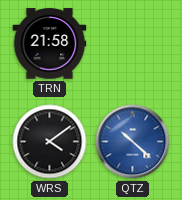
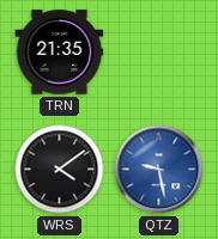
TRN: 21:58 -> 21:35 (60, 53)
QTZ: 10:22 -> 9:28 (159, 170)
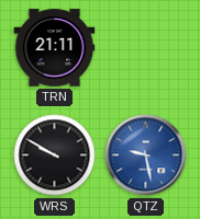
TRN: 21:35 -> 21:11 (55, 48)
WRS: 4:09 -> 9:50 (55, 155)
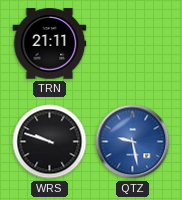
WRS: 9:50 -> 9:48 (50, 142)
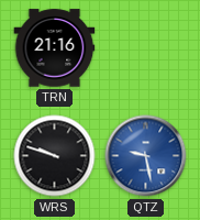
TRN: 21:11 -> 21:16 (55, 48)
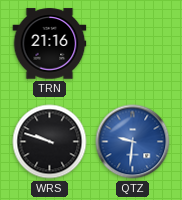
QTZ: 9:28 -> 9:31 (133, 142)
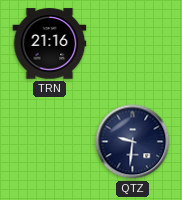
WRS: 9:48 -> none (50, 142)
QTZ dial: blue -> navy (133, 142)
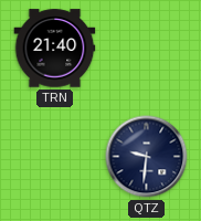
TRN: 21:16 -> 21:40 (55, 49)
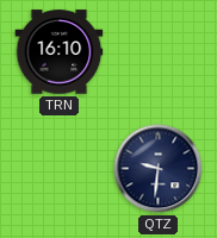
TRN: 21:40 -> 16:10 (60, 52)
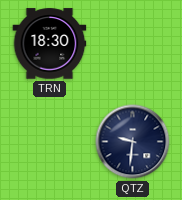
TRN: 16:10 -> 18:30 (50, 44)
